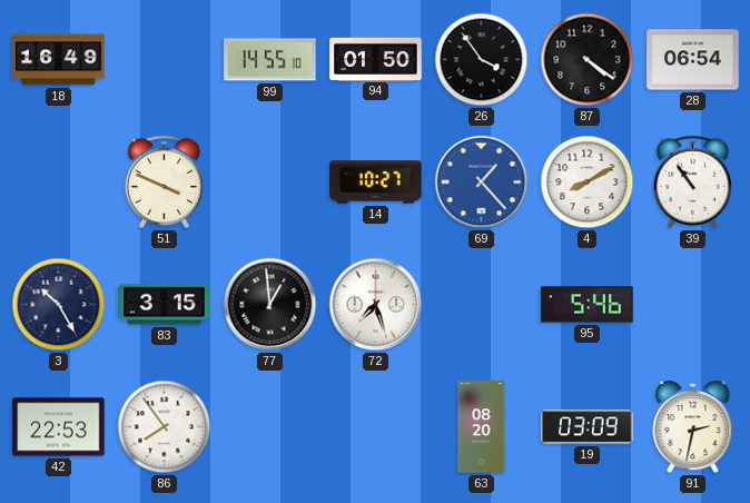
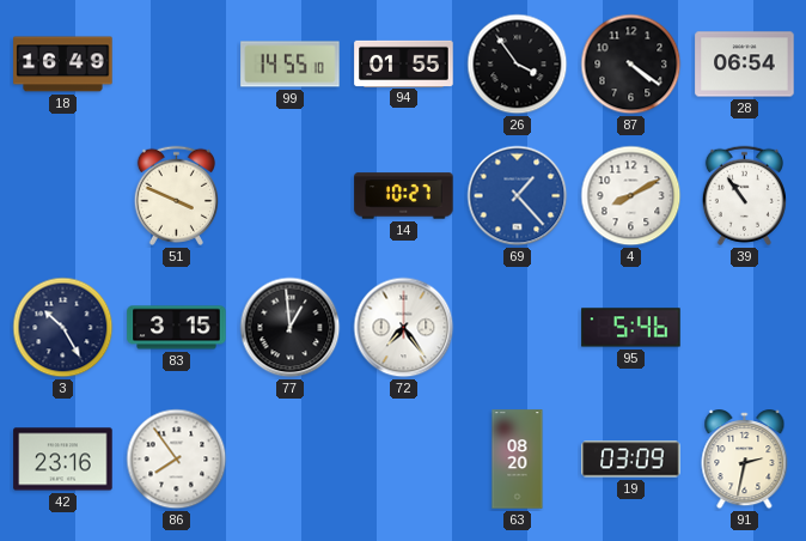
94: 01:50 -> 01:55 (404, 63)
72: 7:27 -> 7:24 (404, 328)
42: 22:53 -> 23:16 (63, 460)
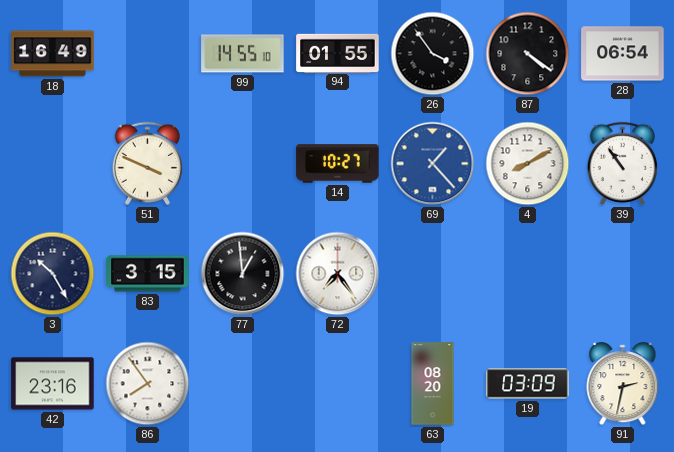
95: 5:46 -> none (631, 328)
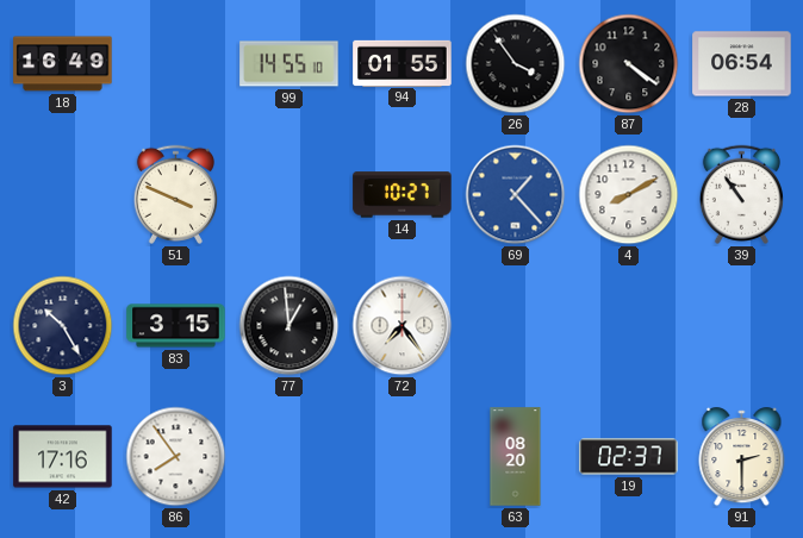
42: 23:16 -> 17:16 (63, 457)
19: 03:09 -> 02:37 (629, 457)
91: 2:32 -> 2:30 (742, 457)
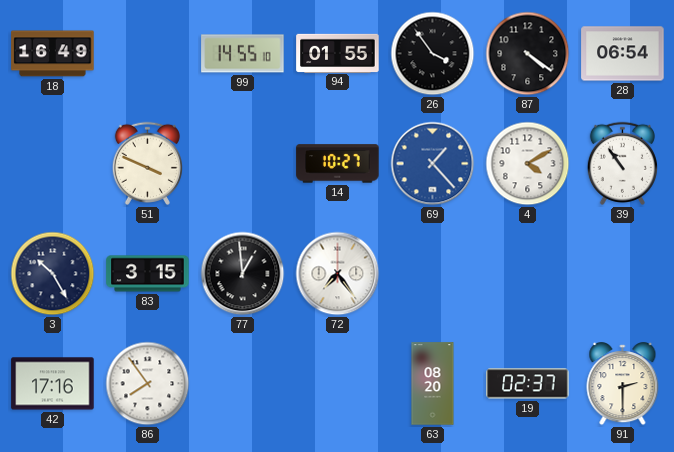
4: 8:10 -> 4:10 (528, 164)
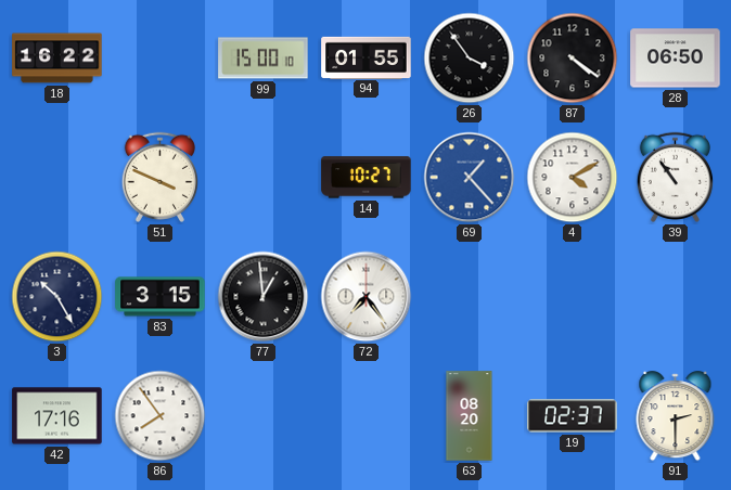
18: 16:49 -> 16:22 (57, 59)
99: 14:55 -> 15:00 (264, 59)
28: 06:54 -> 06:50 (676, 59)
